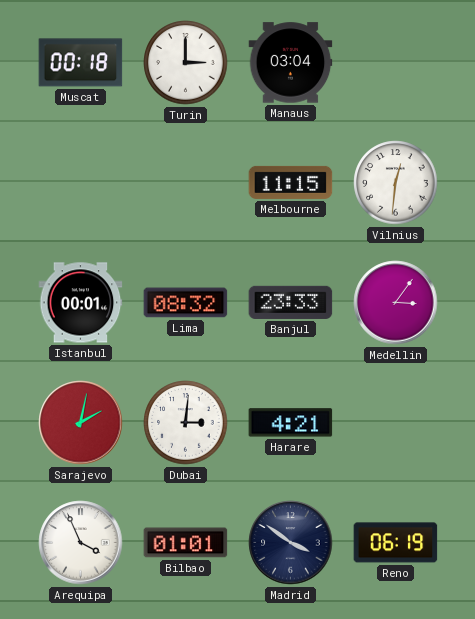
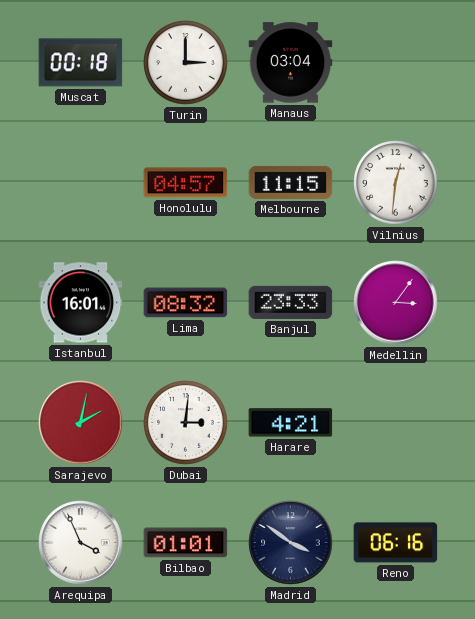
Honolulu: none -> 04:57 (186, 183)
Istanbul: 00:01 -> 16:01 (81, 303)
Reno: 06:19 -> 06:16 (396, 543)
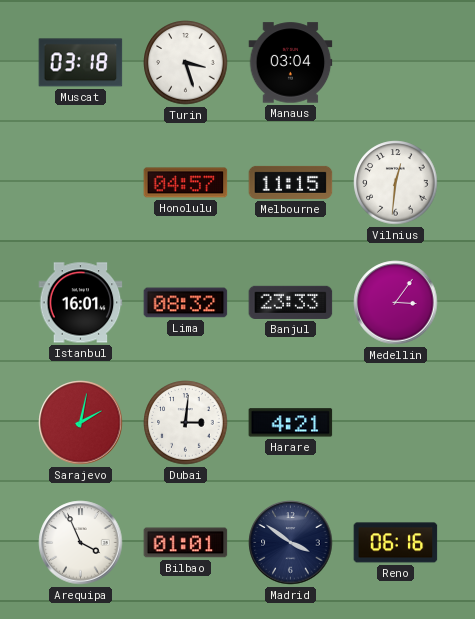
Muscat: 00:18 -> 03:18 (81, 63)
Turin: 3:00 -> 3:27 (186, 63)
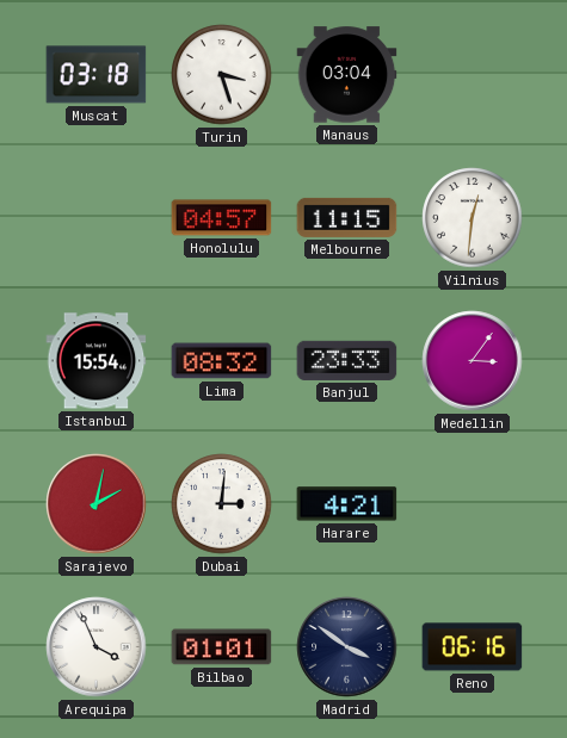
Istanbul: 16:01 -> 15:54 (97, 361)
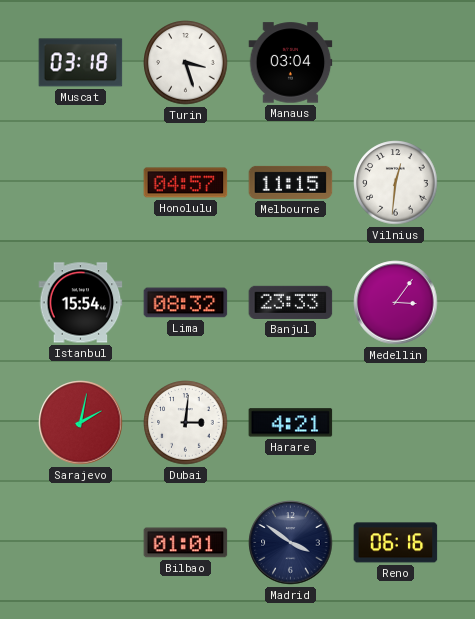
Arequipa: 3:56 -> none (97, 647)
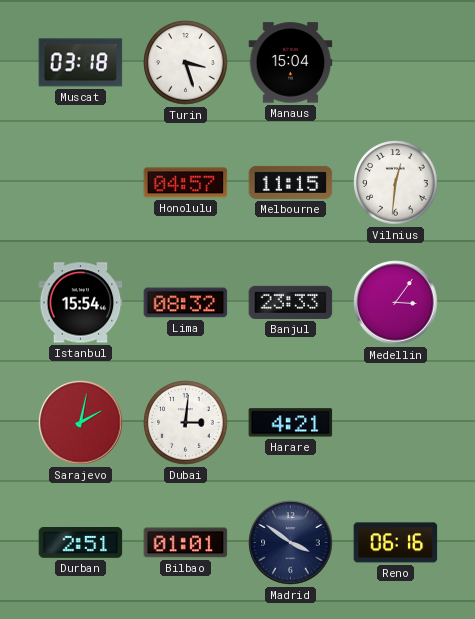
Manaus: 03:04 -> 15:04 (291, 63)
Durban: none -> 2:51 (81, 543)
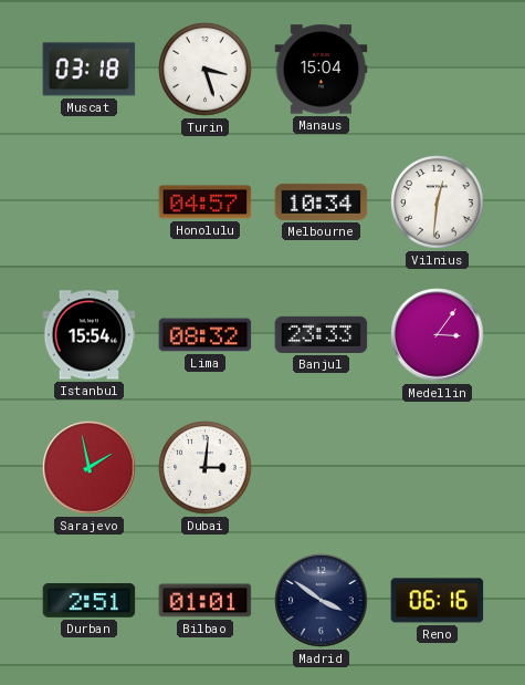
Melbourne: 11:15 -> 10:34 (322, 201)
Sarajevo: 2:02 -> 1:58 (90, 468)
Harare: 4:21 -> none (291, 423)
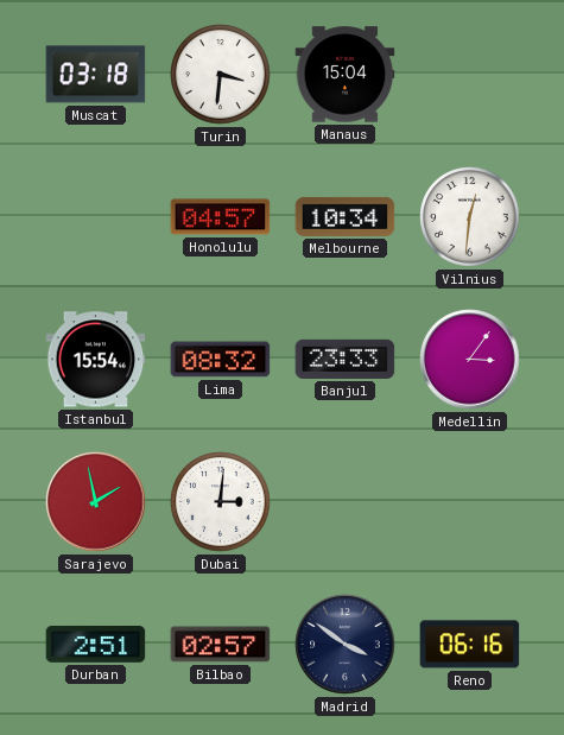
Turin: 3:27 -> 3:31 (221, 75)
Bilbao: 01:01 -> 02:57 (221, 645)
